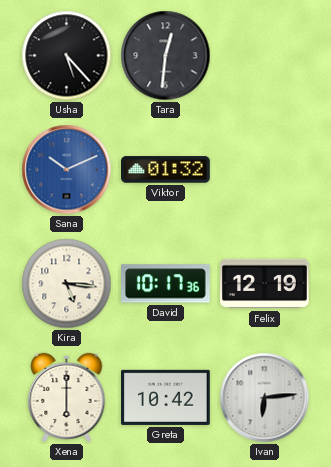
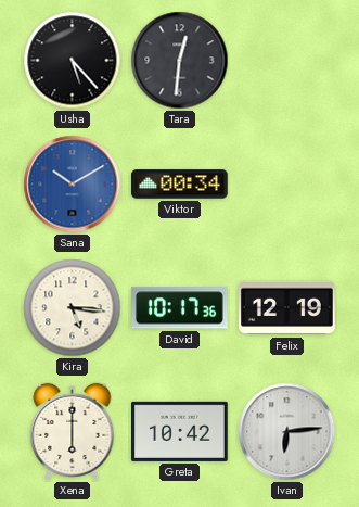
Sana: 10:11 -> 10:10 (73, 185)
Viktor: 01:32 -> 00:34 (180, 185)
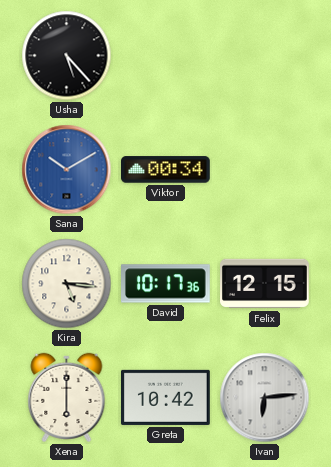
Tara: 12:31 -> none (180, 61)
Felix: 12:19 -> 12:15 (265, 284)
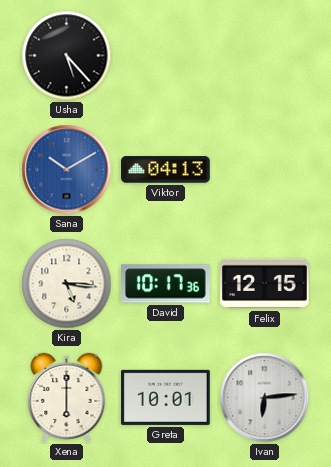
Viktor: 00:34 -> 04:13 (166, 170)
Greta: 10:42 -> 10:01 (166, 397)
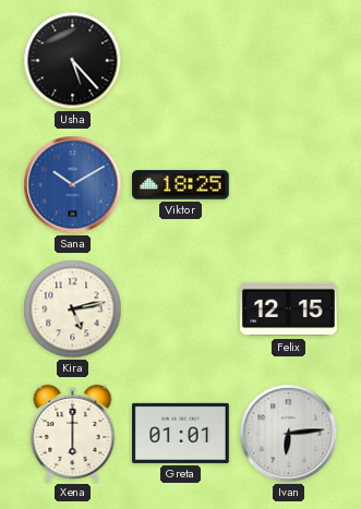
Viktor: 04:13 -> 18:25 (181, 185)
Kira: 5:16 -> 5:13 (73, 310)
David: 10:17 -> none (166, 284)
Greta: 10:01 -> 01:01 (181, 433)
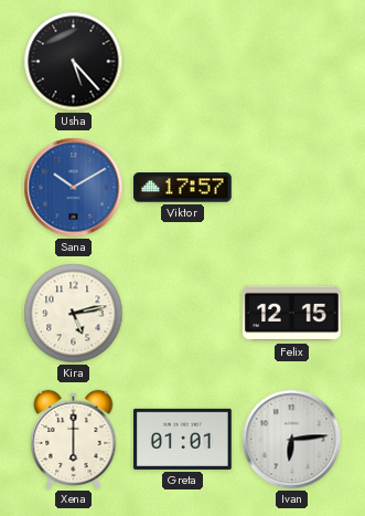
Viktor: 18:25 -> 17:57 (183, 188)
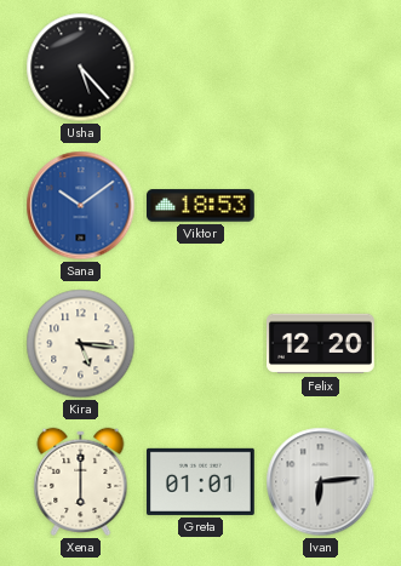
Sana: 10:10 -> 10:09 (81, 206)
Viktor: 17:57 -> 18:53 (201, 206)
Kira: 5:13 -> 5:16 (81, 344)
Felix: 12:15 -> 12:20 (321, 344)
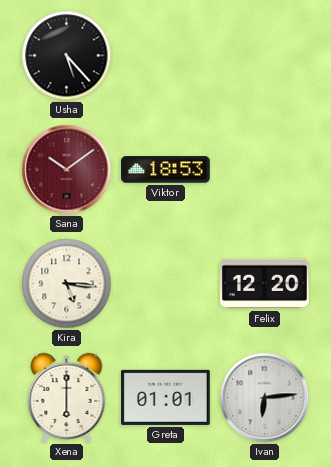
Sana dial: blue -> burgundy (67, 170)
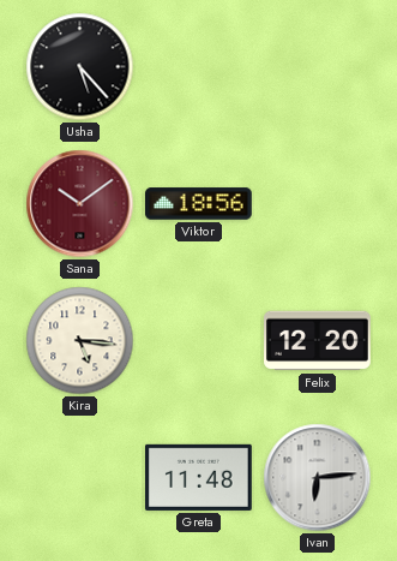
Viktor: 18:53 -> 18:56 (199, 204)
Xena: 6:00 -> none (67, 397)
Greta: 01:01 -> 11:48 (199, 477)
